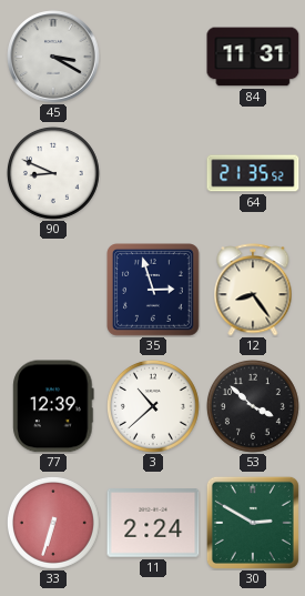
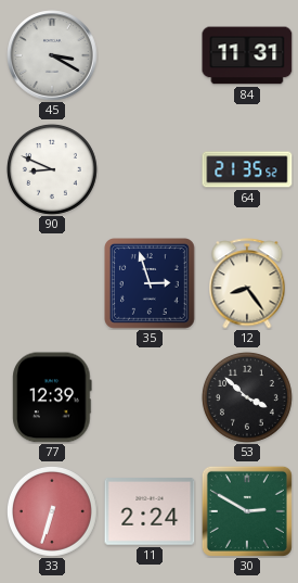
3: 10:38 -> none (153, 406)
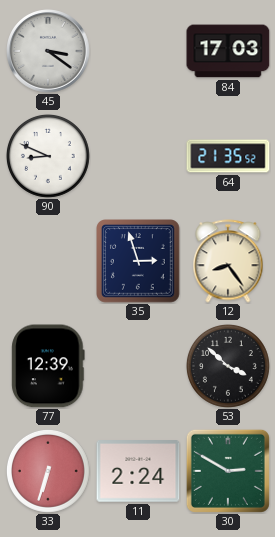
45: 3:20 -> 3:21 (48, 51)
84: 11:31 -> 17:03 (228, 51)
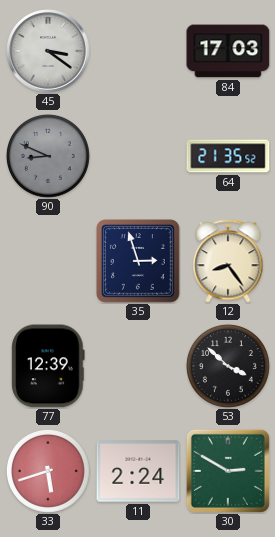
90 dial: white -> grey (48, 156)
33: 6:33 -> 5:42 (48, 471)
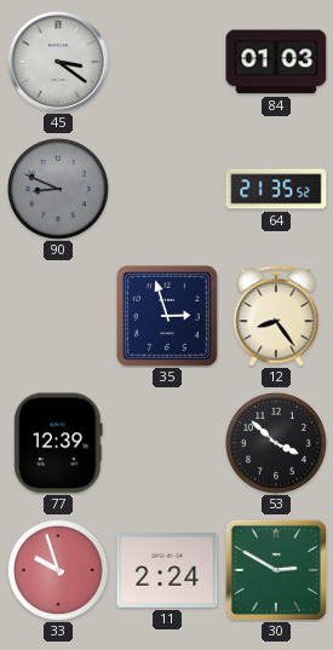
84: 17:03 -> 01:03 (276, 62)
33: 5:42 -> 9:57 (58, 570)
